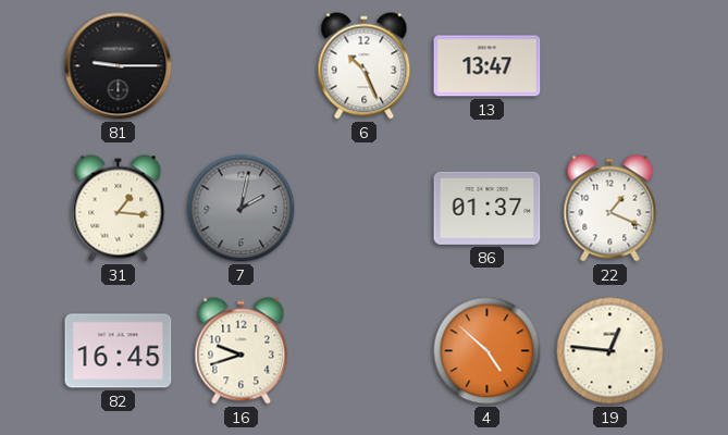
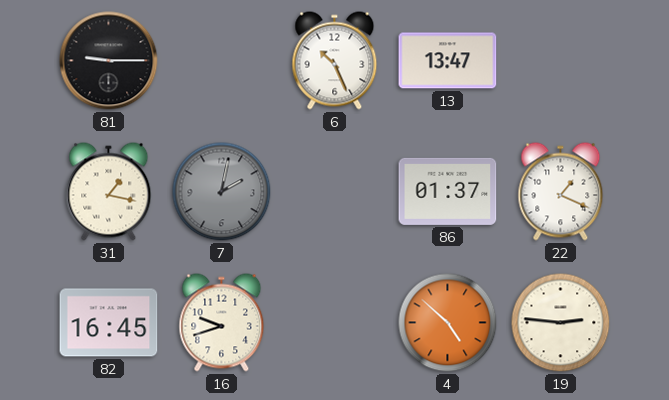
31: 1:16 -> 1:17 (109, 192)
19: 12:46 -> 2:46 (561, 323)
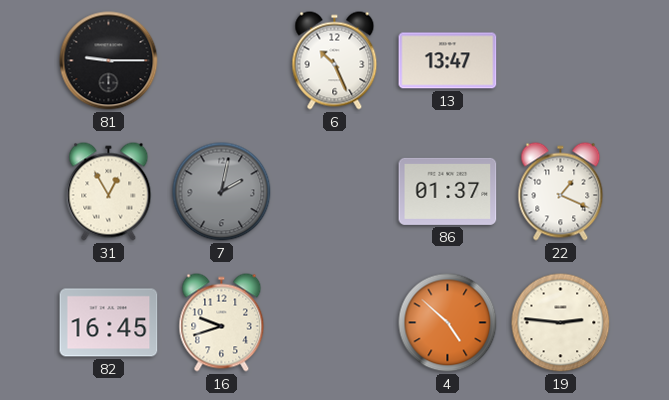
31: 1:17 -> 12:55 (109, 192)
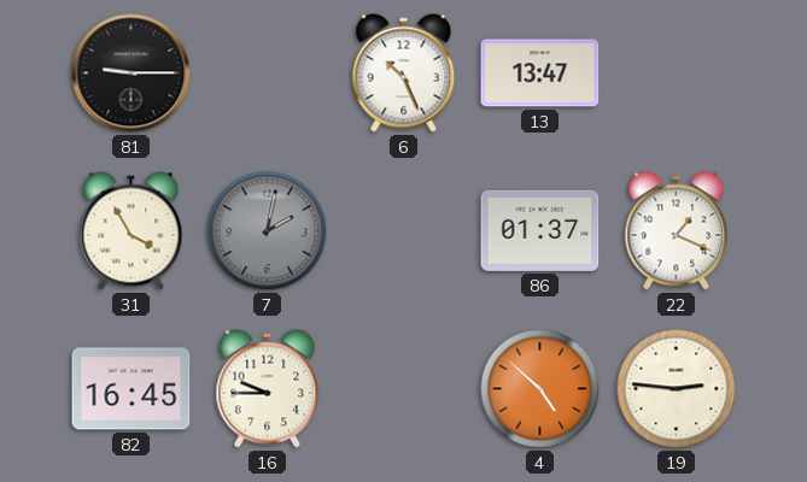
31: 12:55 -> 3:55 (131, 231)
16: 9:42 -> 9:45 (268, 389)
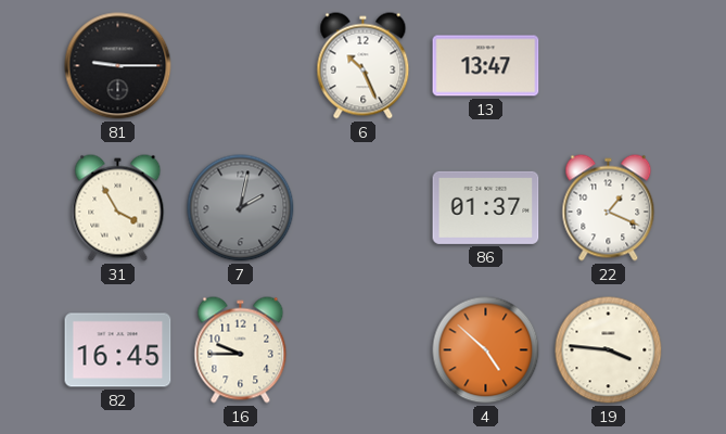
19: 2:46 -> 3:46 (609, 350)
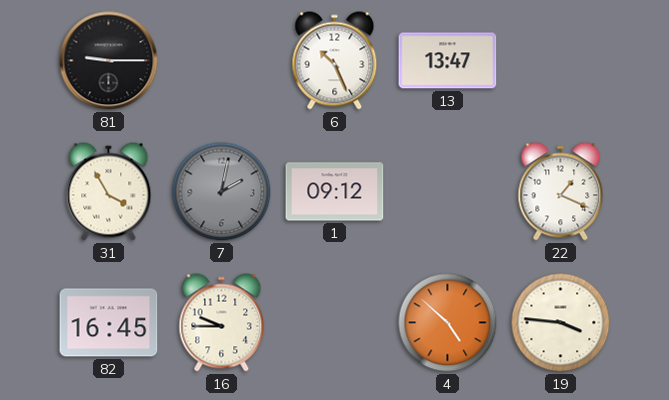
1: none -> 09:12 (335, 192)
86: 01:37 -> none (486, 207)
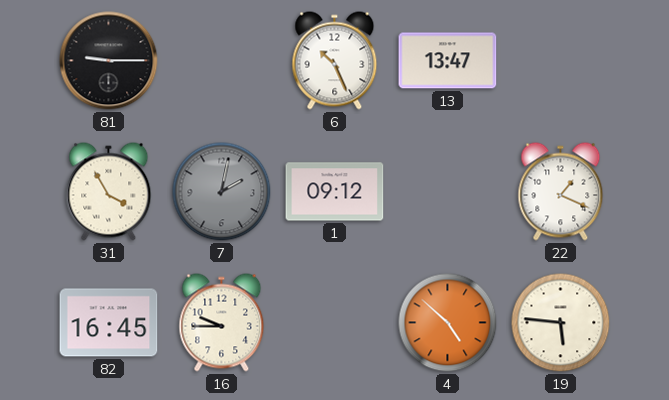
19: 3:46 -> 5:46 (561, 323)
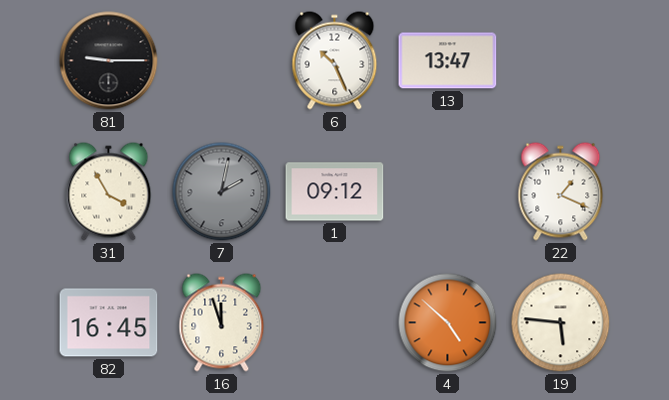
16: 9:45 -> 11:57 (222, 323)
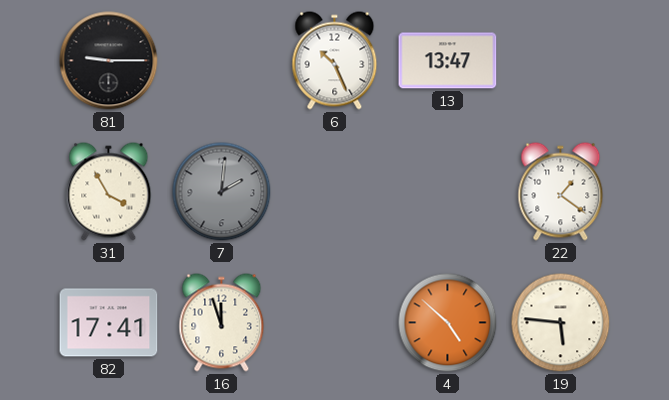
7: 2:02 -> 2:01 (222, 192)
1: 09:12 -> none (335, 192)
22: 1:19 -> 1:21 (561, 192)
82: 16:45 -> 17:41 (109, 323)
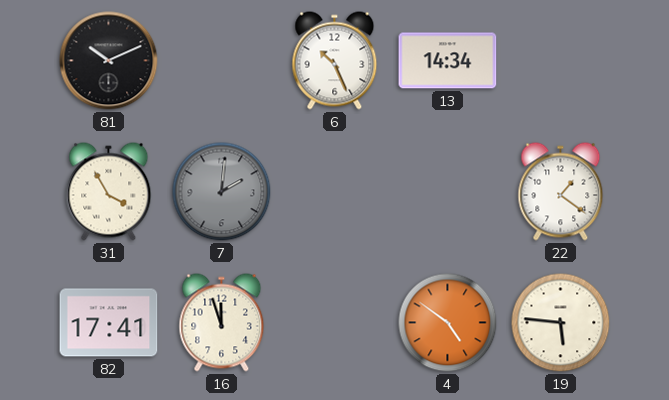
81: 9:15 -> 10:11 (109, 61)
13: 13:47 -> 14:34 (448, 61)
4: 4:52 -> 4:51 (448, 323)
